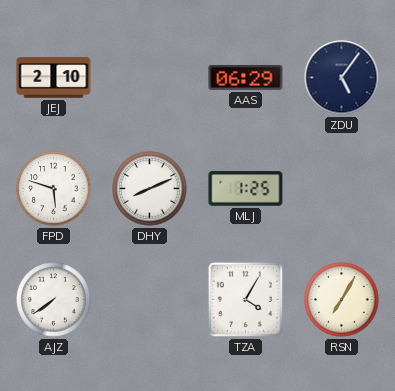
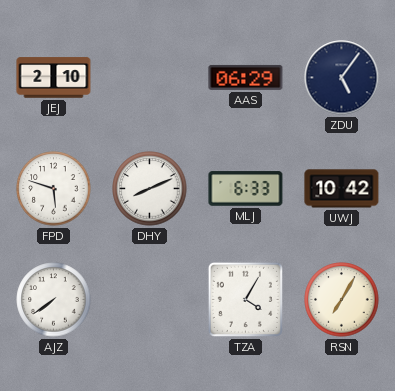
MLJ: 1:25 -> 6:33 (246, 189)
UWJ: none -> 10:42 (342, 189)
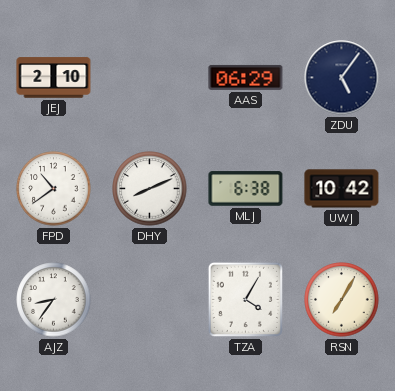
FPD: 5:48 -> 10:39 (54, 189)
MLJ: 6:33 -> 6:38 (246, 189)
AJZ: 7:39 -> 8:36 (54, 300)
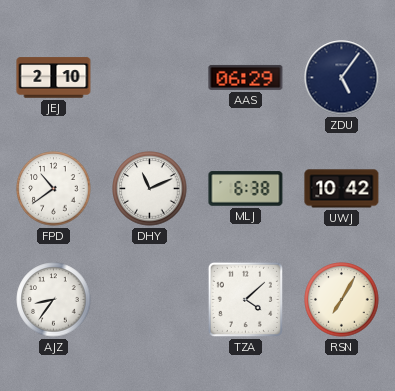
DHY: 8:11 -> 11:11 (150, 189)
TZA: 4:05 -> 4:08 (245, 299)
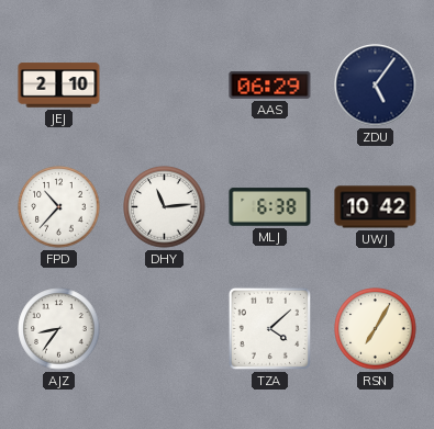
FPD: 10:39 -> 10:37 (59, 207)
DHY: 11:11 -> 11:14 (165, 207)
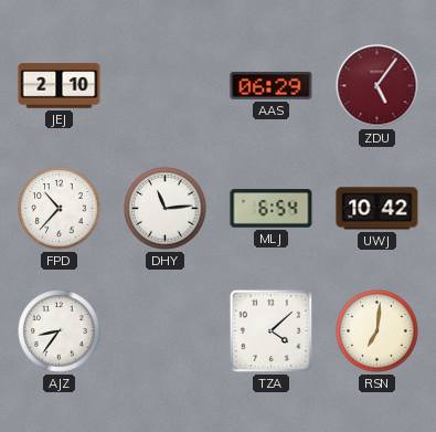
ZDU dial: navy -> burgundy (377, 86)
MLJ: 6:38 -> 6:54 (272, 209)
RSN: 7:05 -> 7:01 (377, 331)
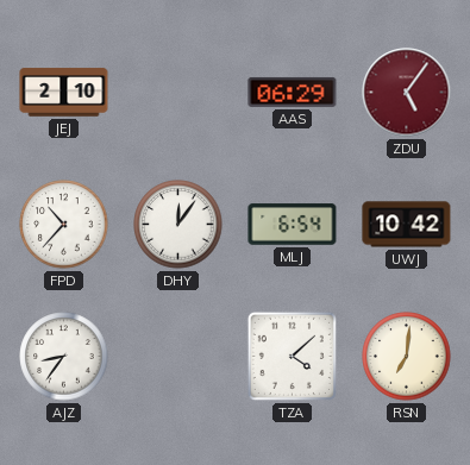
DHY: 11:14 -> 12:06 (178, 225)
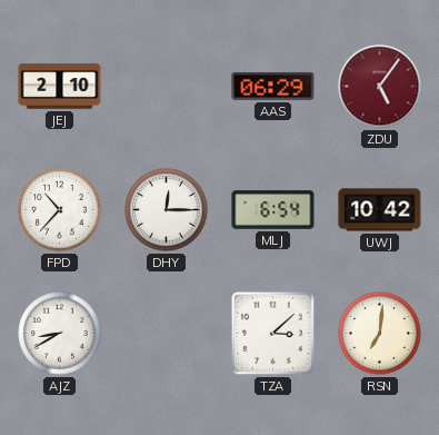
DHY: 12:06 -> 12:15 (167, 210)
AJZ: 8:36 -> 8:40 (60, 334)
TZA: 4:08 -> 3:08 (272, 333)
